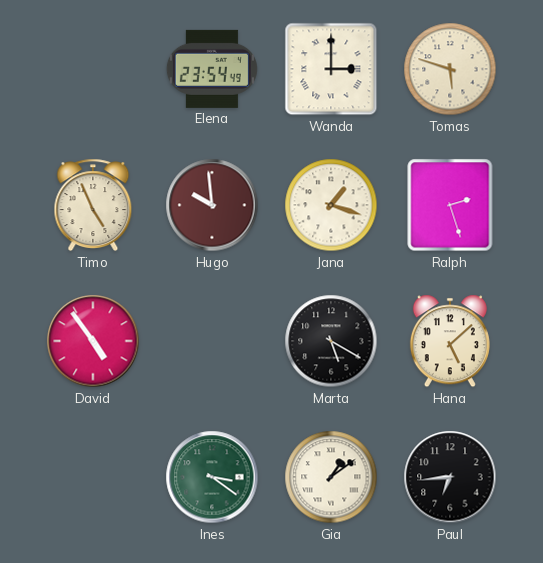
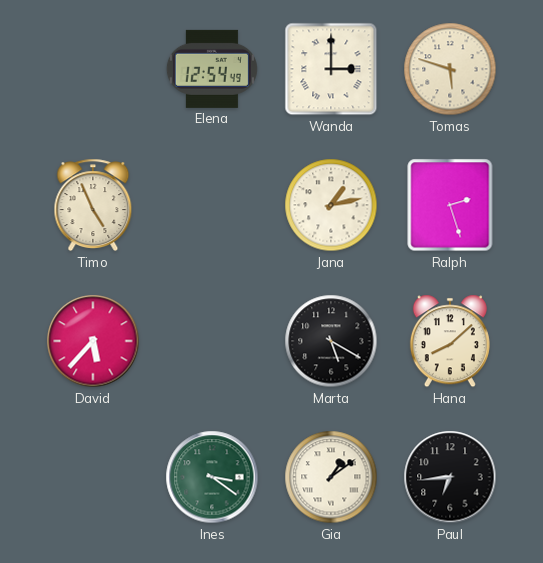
Elena: 23:54 -> 12:54 (212, 69)
Hugo: 9:59 -> none (212, 205)
Jana: 1:18 -> 1:13 (331, 205)
David: 4:54 -> 5:37 (93, 341)
Hana: 5:08 -> 8:08 (450, 341)
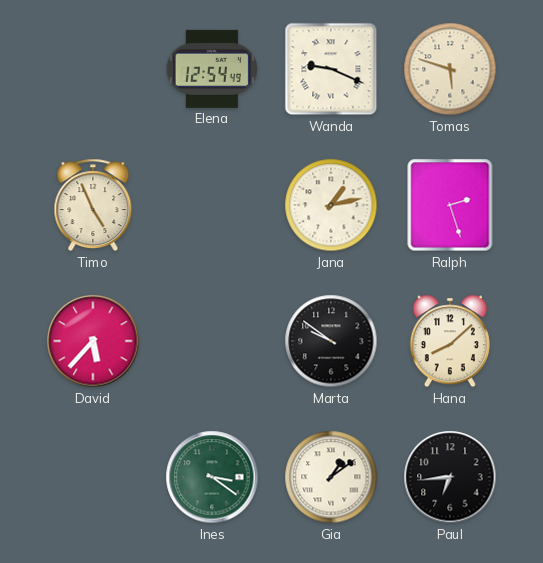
Wanda: 3:00 -> 9:19 (331, 69)
Marta: 5:20 -> 9:51 (331, 341)
